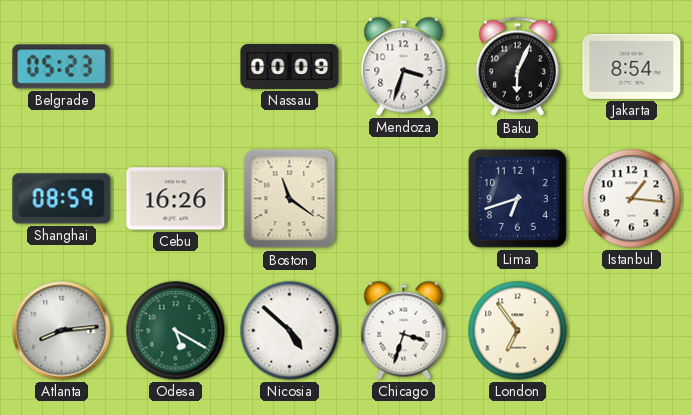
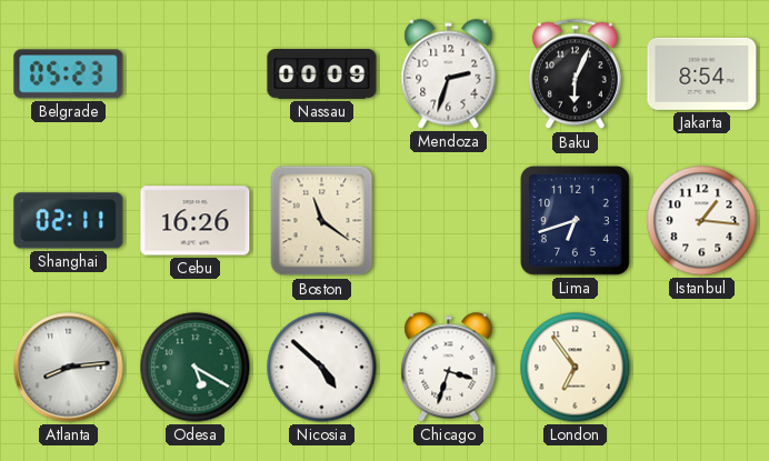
Mendoza: 3:33 -> 2:33 (449, 74)
Shanghai: 08:59 -> 02:11 (69, 221)
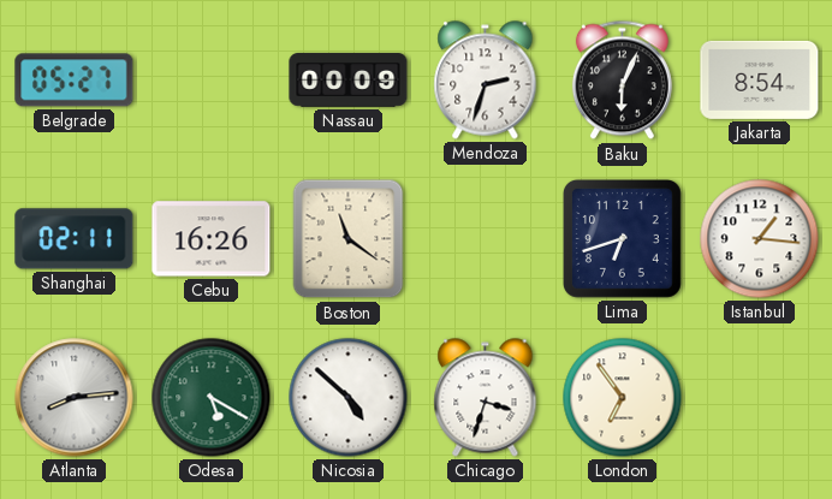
Belgrade: 05:23 -> 05:27 (75, 81)
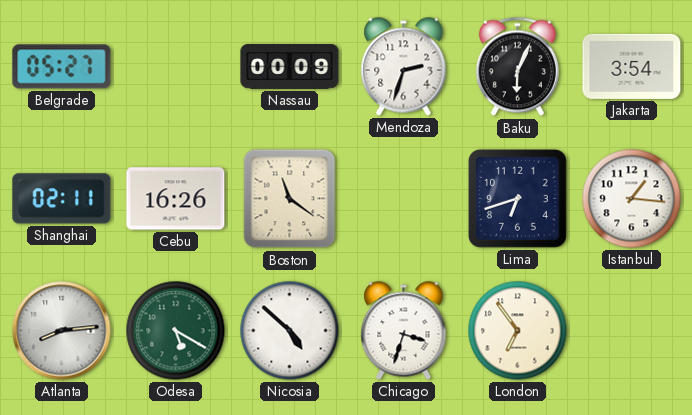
Jakarta: 8:54 -> 3:54 (632, 66)
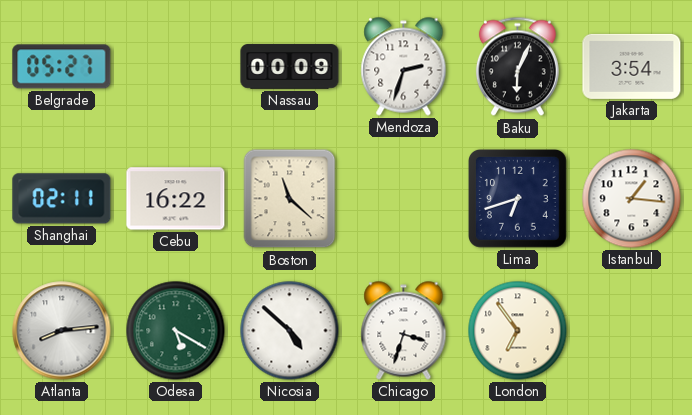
Cebu: 16:26 -> 16:22 (176, 199)
Boston: 11:21 -> 11:22 (290, 199)
